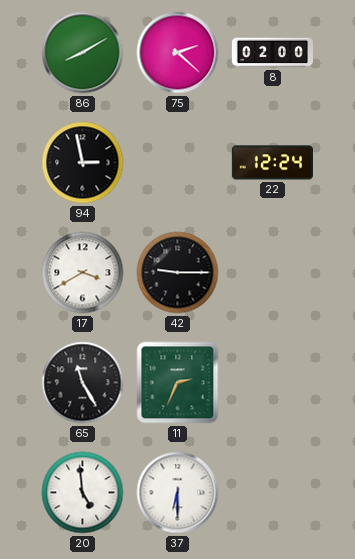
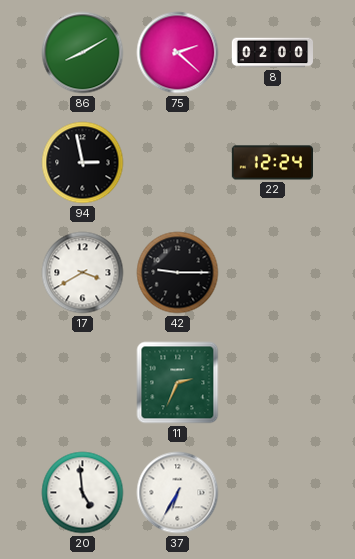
65: 11:25 -> none (83, 383)
37: 6:30 -> 6:35 (178, 493)
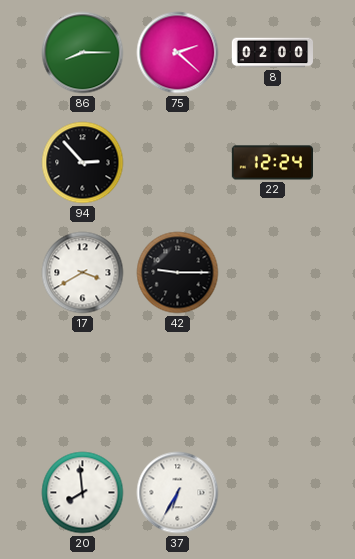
86: 8:10 -> 8:15 (83, 53)
94: 2:58 -> 2:53 (83, 163)
11: 2:34 -> none (178, 383)
20: 4:59 -> 7:59 (83, 493)
